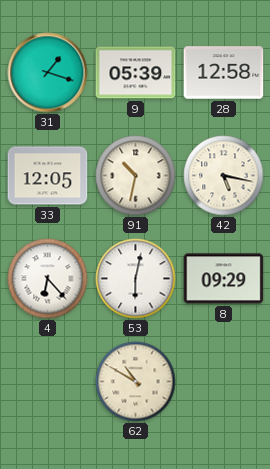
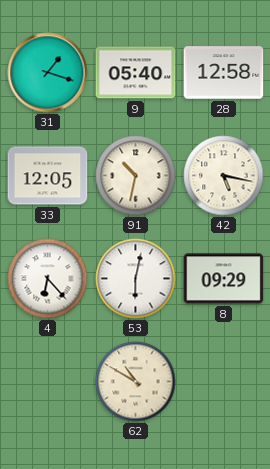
9: 05:39 -> 05:40 (136, 73)
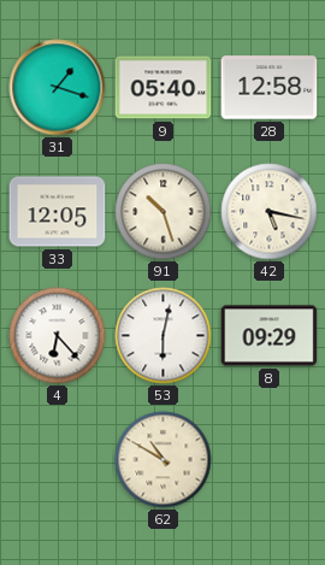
91: 10:32 -> 10:27 (164, 212)
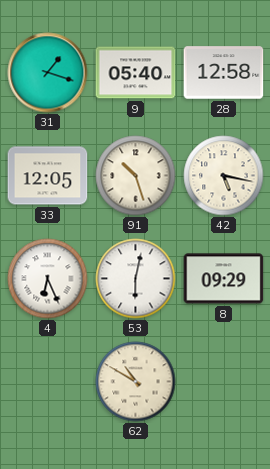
4: 6:23 -> 6:26 (48, 279)
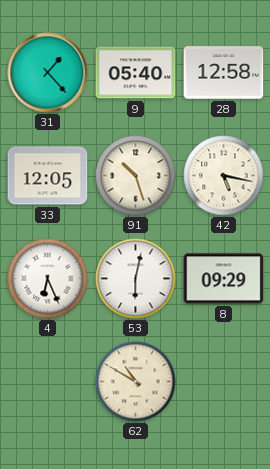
31: 1:18 -> 1:23 (48, 73)
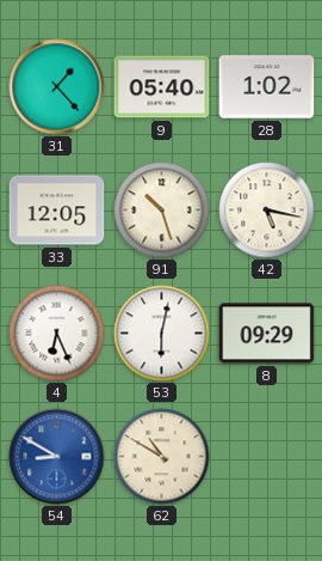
28: 12:58 -> 1:02 (267, 87)
54: none -> 8:50 (57, 457)
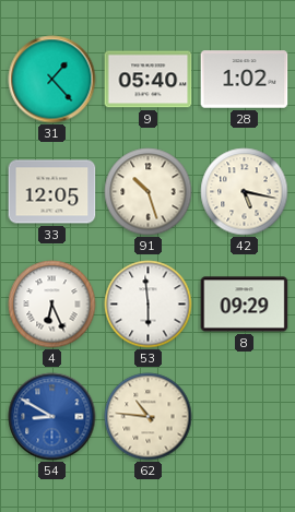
53: 6:02 -> 5:59 (149, 305)
62: 10:50 -> 10:46 (149, 417)
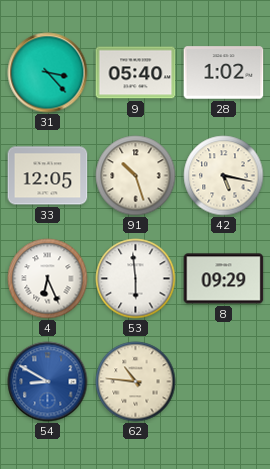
31: 1:23 -> 3:23 (48, 73)
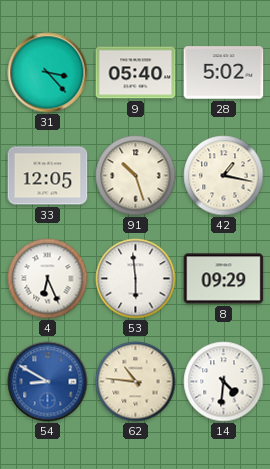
28: 1:02 -> 5:02 (224, 73)
42: 5:17 -> 1:17 (224, 176)
14: none -> 4:31 (224, 382)
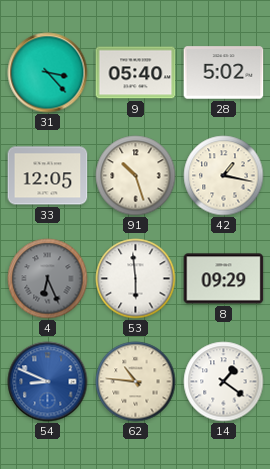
4 dial: white -> grey (48, 279)
54: 8:50 -> 8:49 (48, 382)
14: 4:31 -> 1:21 (224, 382)
